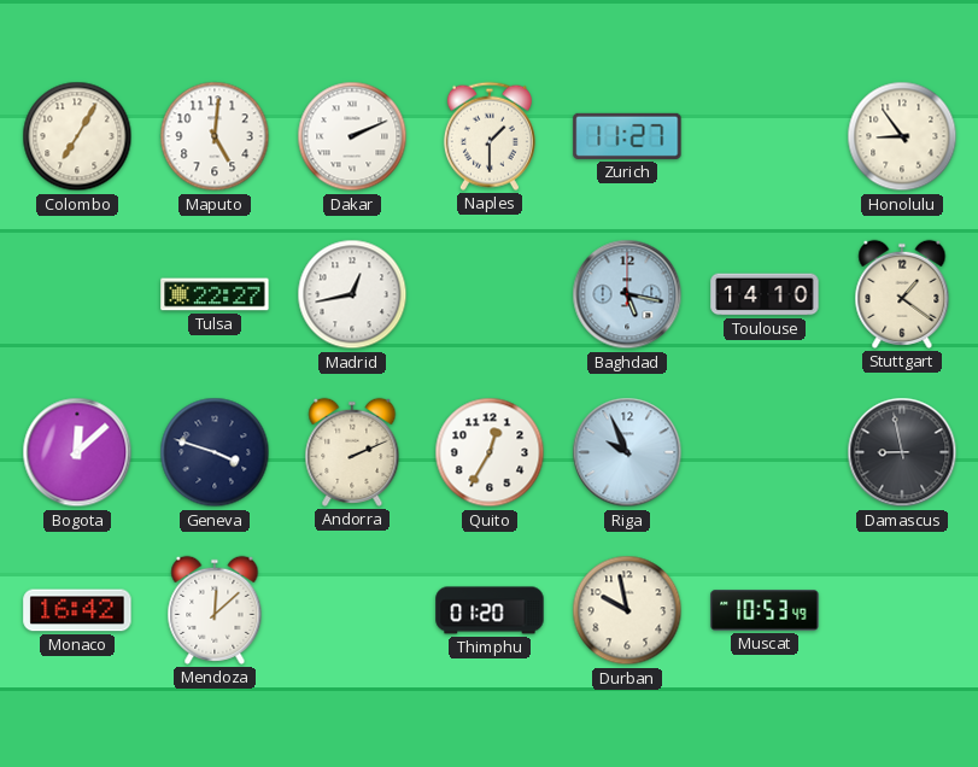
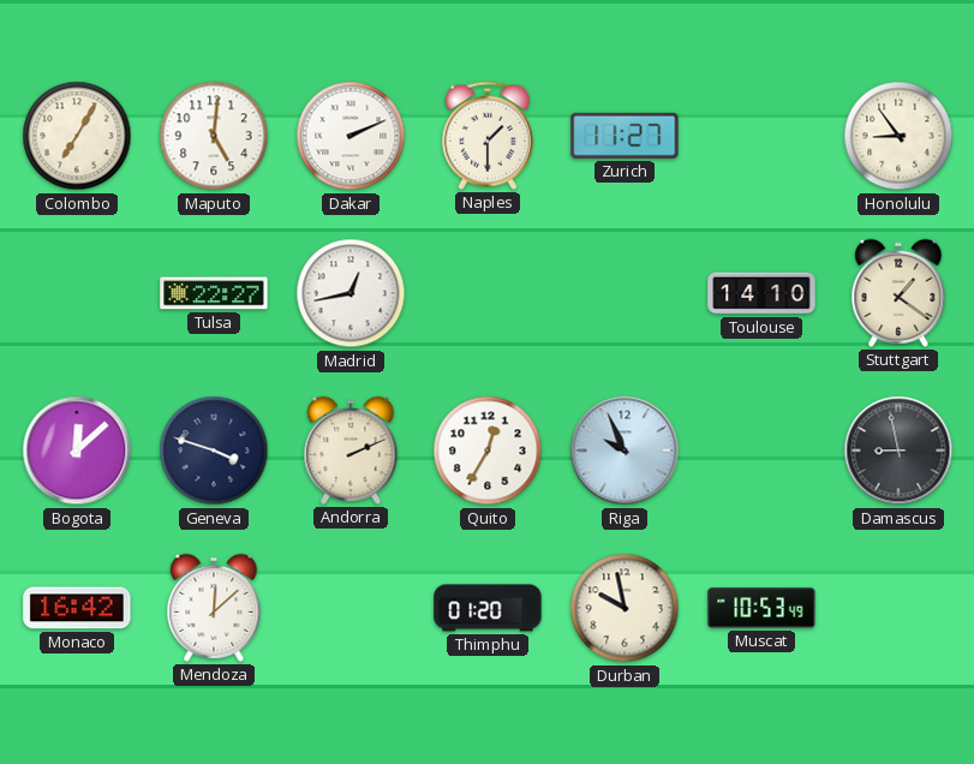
Baghdad: 5:17 -> none (627, 294)
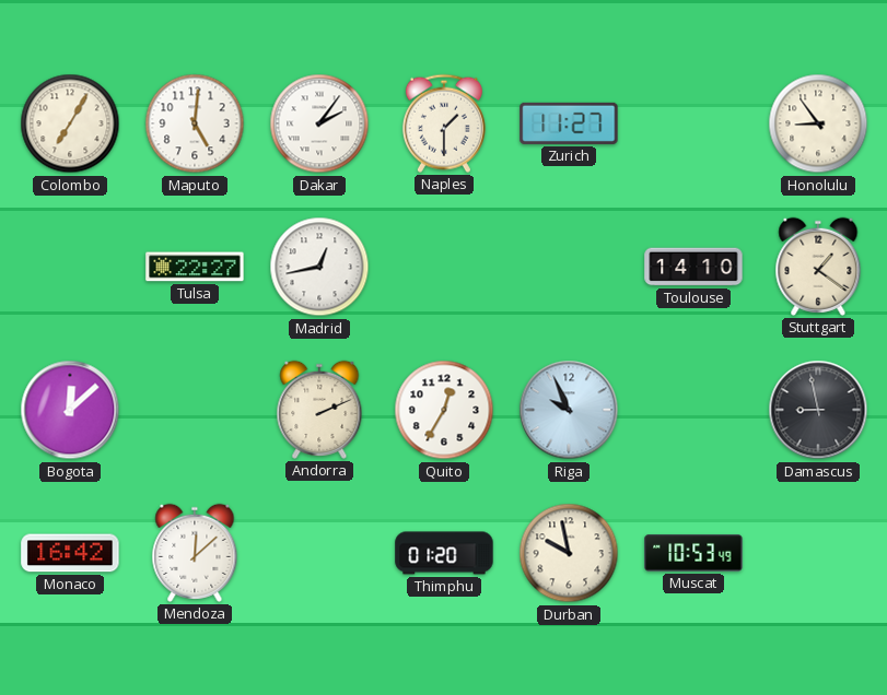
Dakar: 2:11 -> 2:06 (319, 123)
Geneva: 3:48 -> none (214, 450)
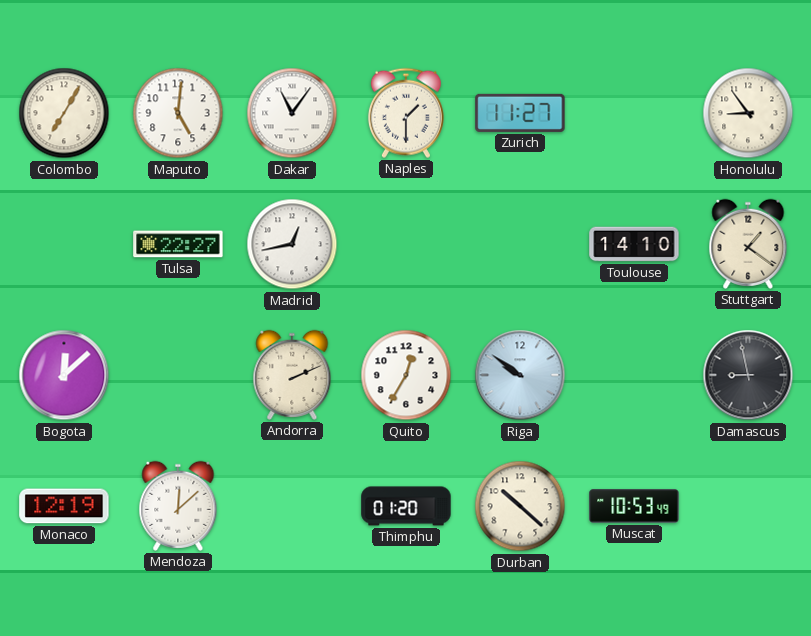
Dakar: 2:06 -> 11:06 (292, 113)
Riga: 9:56 -> 9:51 (520, 375)
Monaco: 16:42 -> 12:19 (64, 506)
Durban: 9:58 -> 10:22 (520, 506)
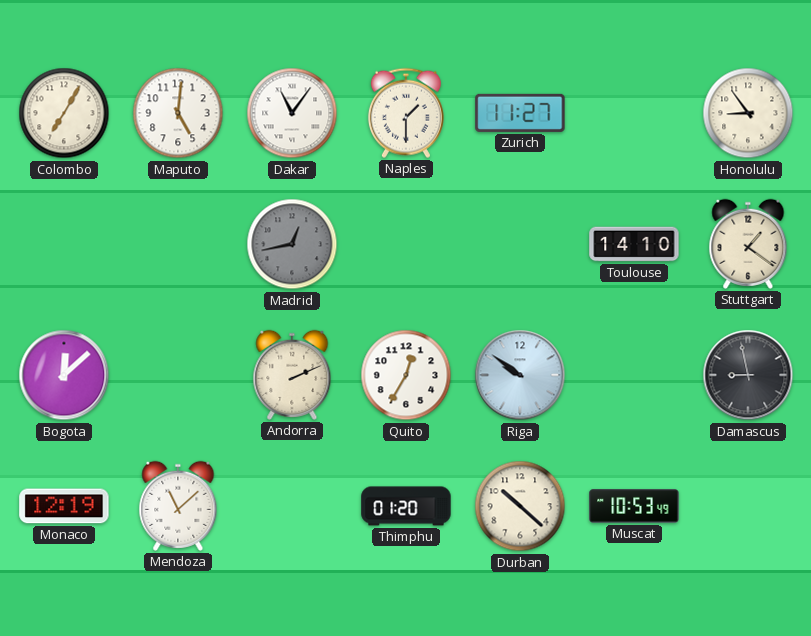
Tulsa: 22:27 -> none (178, 244)
Madrid dial: white -> grey (292, 244)
Mendoza: 12:08 -> 11:08 (178, 506)
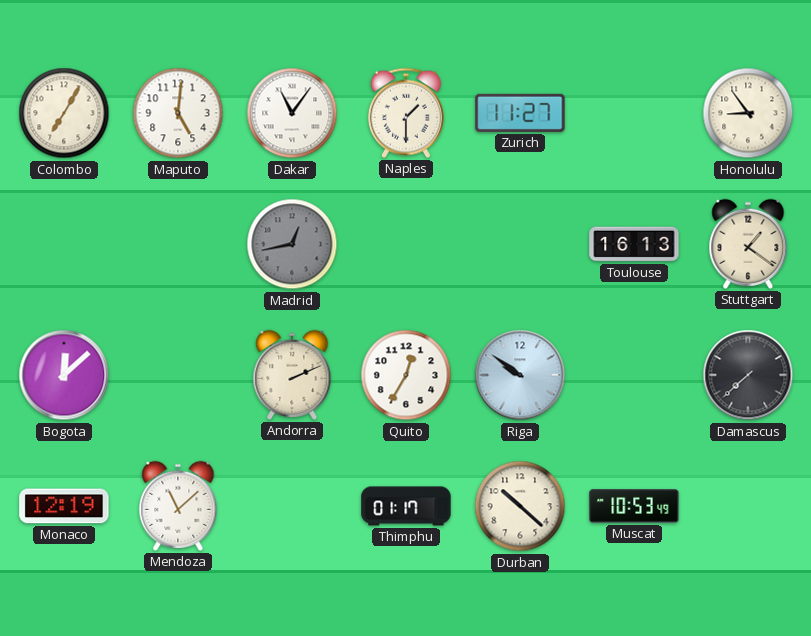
Toulouse: 14:10 -> 16:13 (634, 244)
Damascus: 8:58 -> 7:38 (748, 375)
Thimphu: 01:20 -> 01:17 (406, 506)
